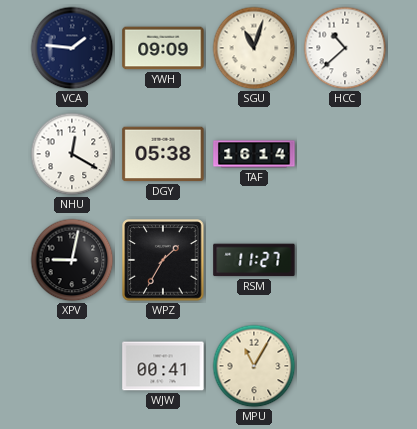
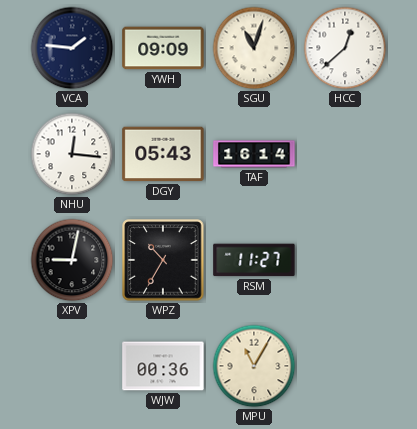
HCC: 10:38 -> 12:38 (345, 48)
NHU: 12:20 -> 12:16 (72, 154)
DGY: 05:38 -> 05:43 (163, 154)
WPZ: 1:35 -> 10:35 (163, 260)
WJW: 00:41 -> 00:36 (163, 366)
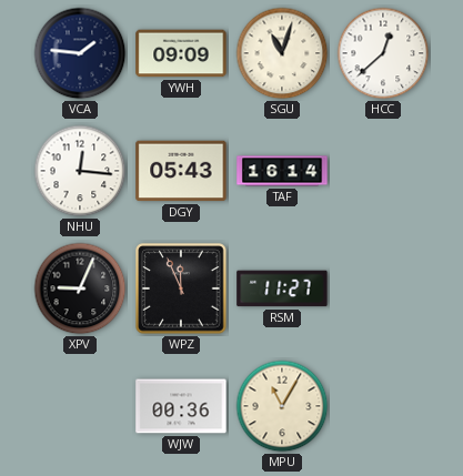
XPV: 9:02 -> 9:04 (80, 288)
WPZ: 10:35 -> 11:56 (181, 288)
